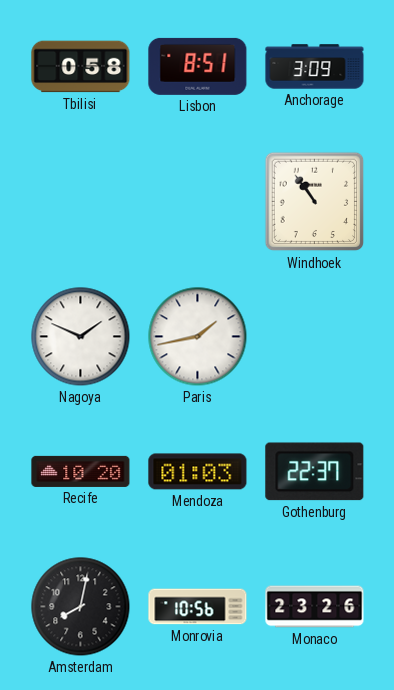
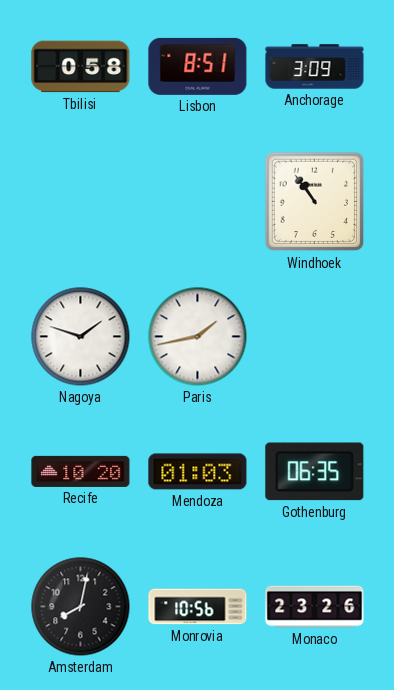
Nagoya: 1:49 -> 1:48 (81, 337)
Gothenburg: 22:37 -> 06:35 (315, 472)
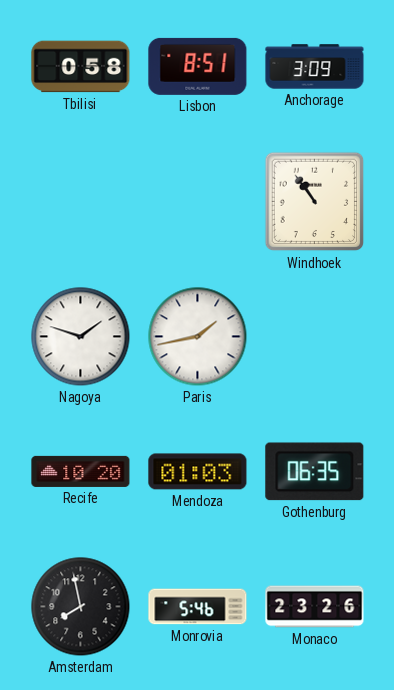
Amsterdam: 8:02 -> 7:58 (81, 607)
Monrovia: 10:56 -> 5:46 (198, 607)
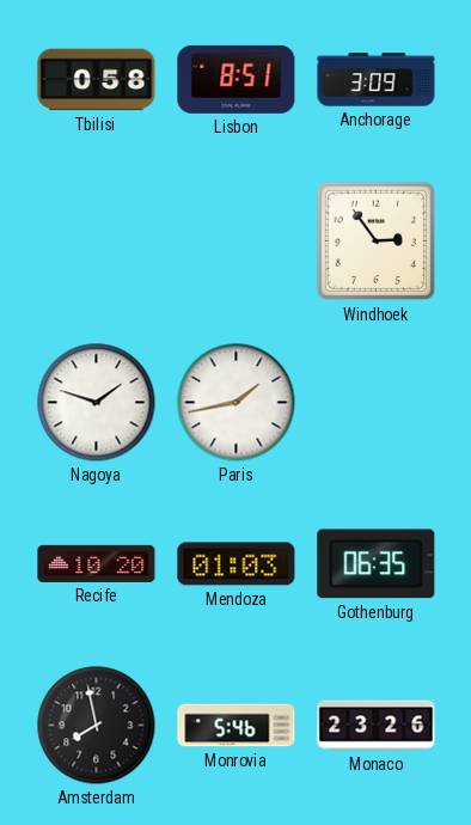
Windhoek: 10:54 -> 2:54 (377, 242)
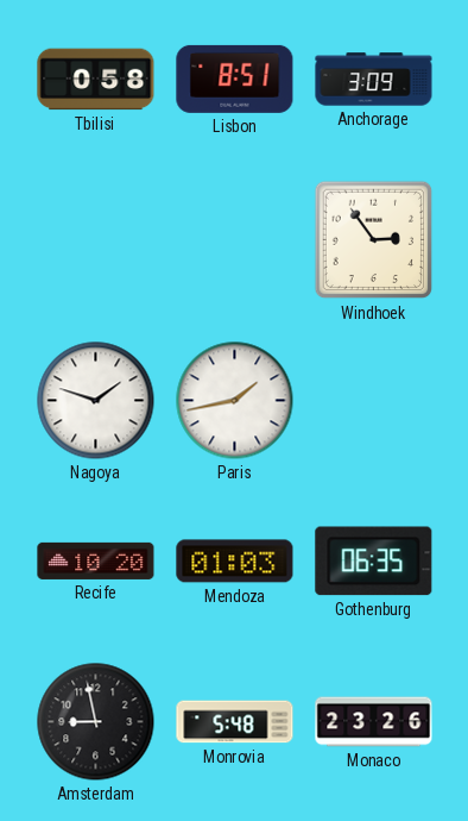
Amsterdam: 7:58 -> 8:58 (96, 722)
Monrovia: 5:46 -> 5:48 (235, 722)
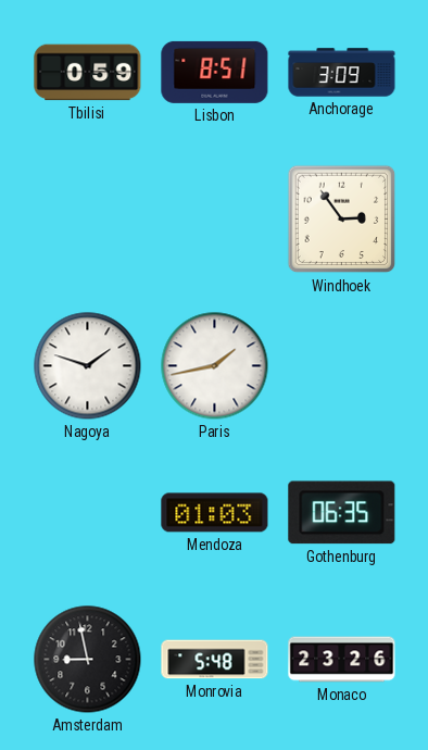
Tbilisi: 0:58 -> 0:59 (88, 73)
Recife: 10:20 -> none (96, 560)
